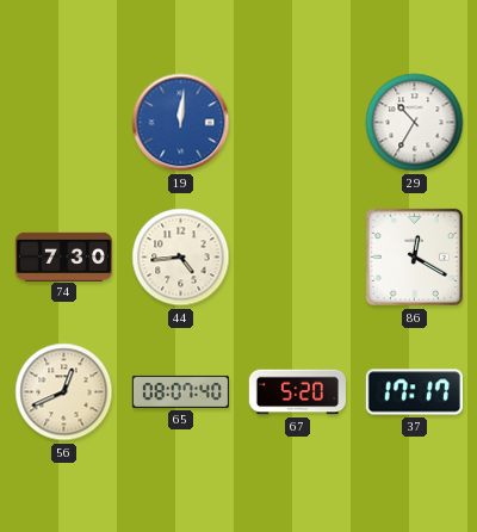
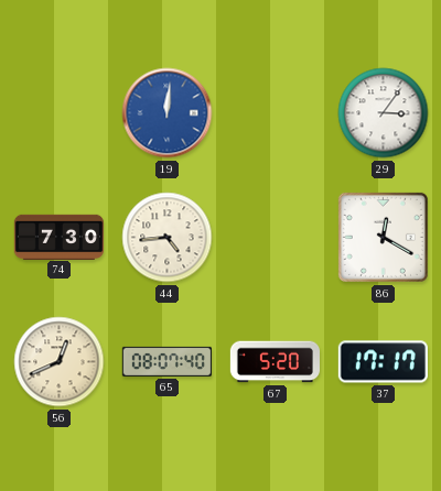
29: 10:35 -> 3:06 (384, 113)
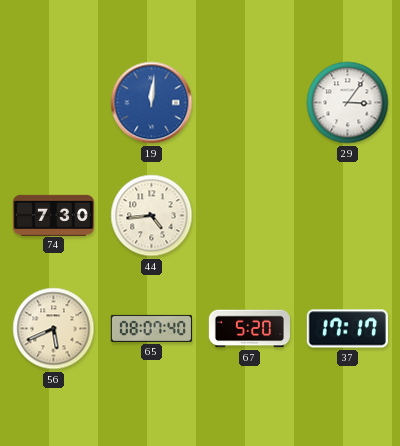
86: 12:20 -> none (383, 237)
56: 12:41 -> 5:41 (54, 329)
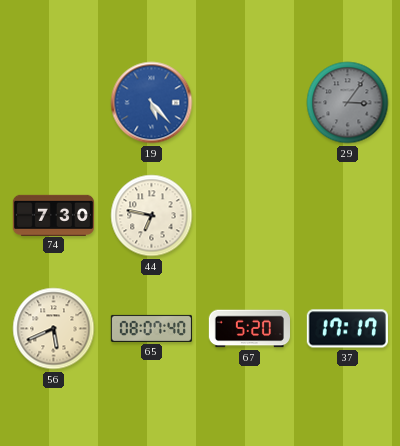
19: 12:01 -> 5:23 (152, 103)
29 dial: white -> grey (348, 103)
44: 4:44 -> 6:47 (152, 216)
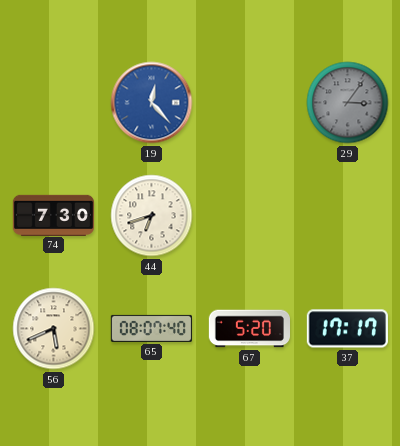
19: 5:23 -> 12:23 (152, 103)
44: 6:47 -> 6:42 (152, 216)
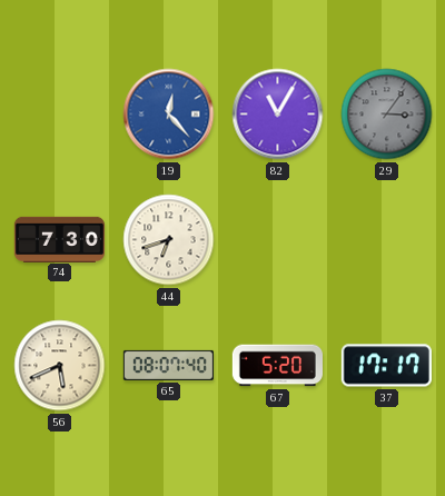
82: none -> 11:05 (278, 115)
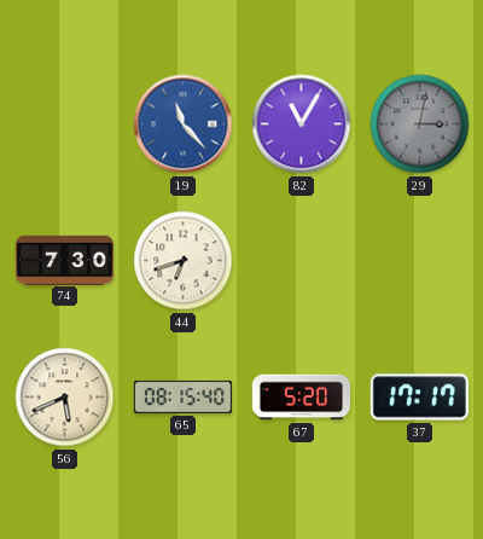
19: 12:23 -> 11:23 (184, 124)
29: 3:06 -> 3:02 (420, 124)
65: 08:07 -> 08:15 (182, 396)
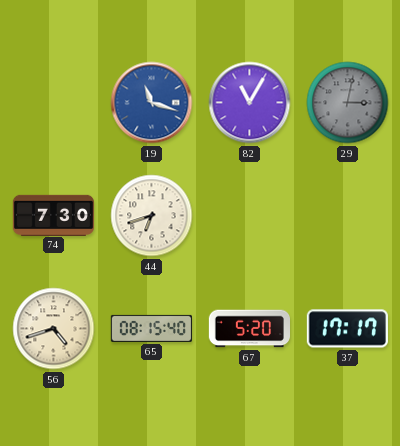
19: 11:23 -> 11:18 (152, 103)
56: 5:41 -> 4:42 (54, 329)
